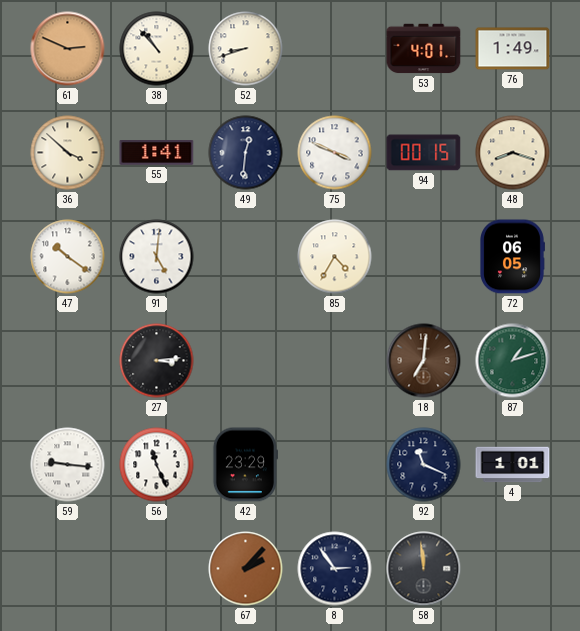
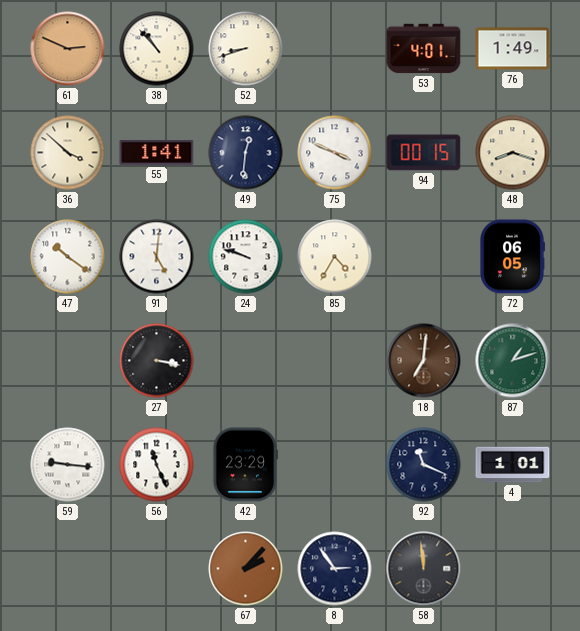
24: none -> 9:48 (246, 257)
27: 3:14 -> 3:17 (157, 361)
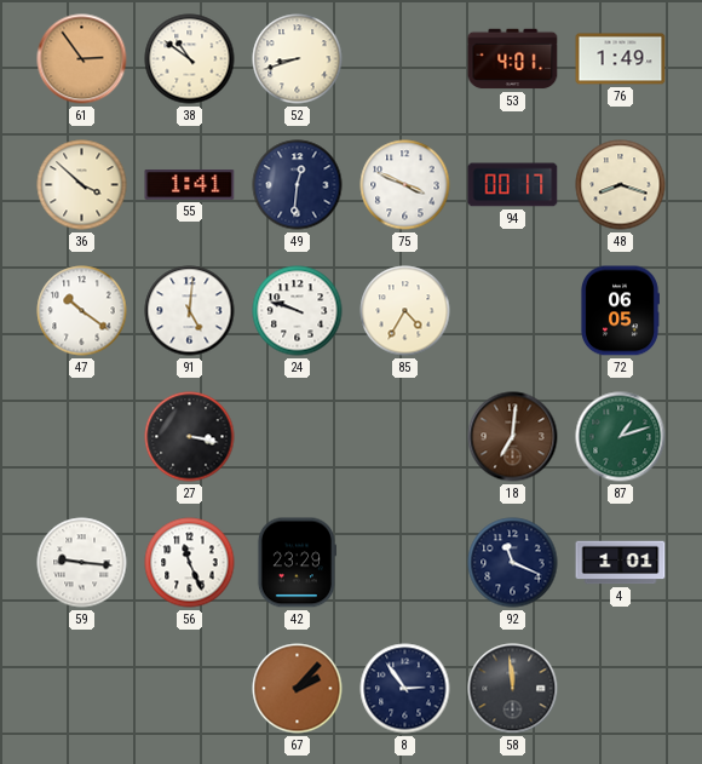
61: 2:49 -> 2:54 (82, 59)
38: 10:53 -> 10:51 (190, 59)
94: 00:15 -> 00:17 (513, 185)
